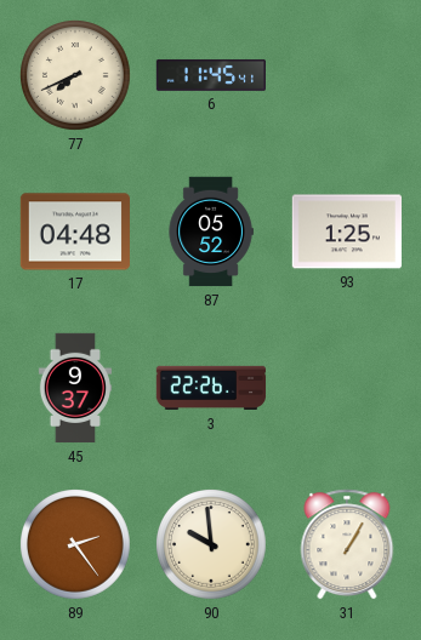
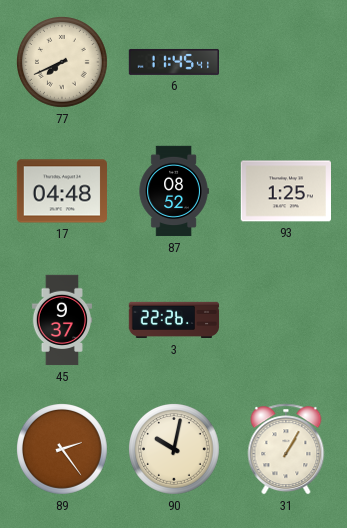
87: 05:52 -> 08:52 (174, 191)
90: 9:59 -> 10:02 (175, 450)
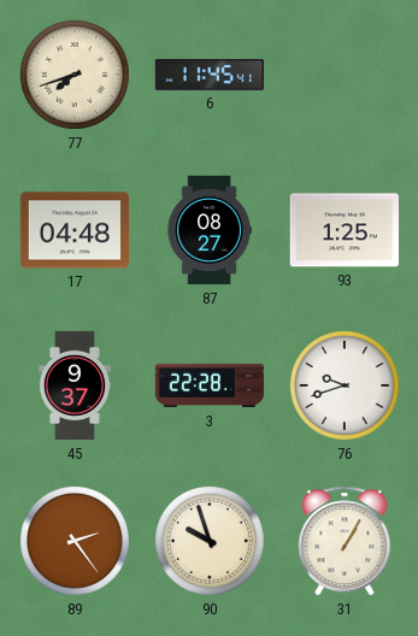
77: 7:41 -> 7:42 (76, 76)
87: 08:52 -> 08:27 (210, 230)
3: 22:26 -> 22:28 (210, 385)
76: none -> 9:42 (346, 387)
90: 10:02 -> 9:57 (211, 542)
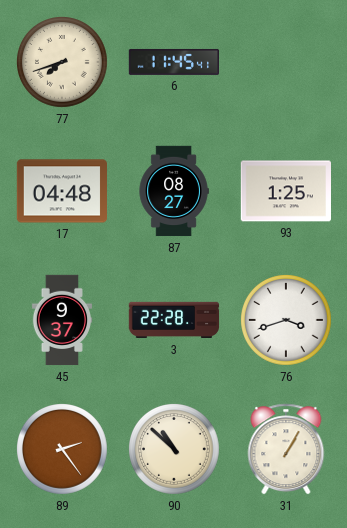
76: 9:42 -> 3:42 (287, 321)
90: 9:57 -> 10:52 (175, 450)
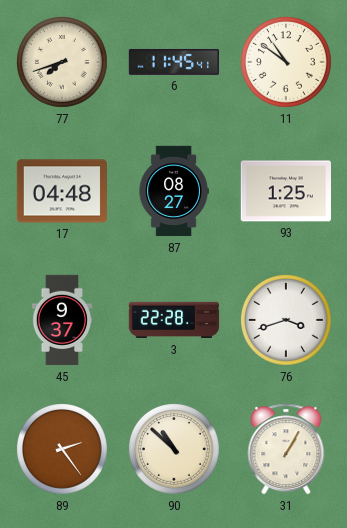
11: none -> 10:51 (287, 63)
